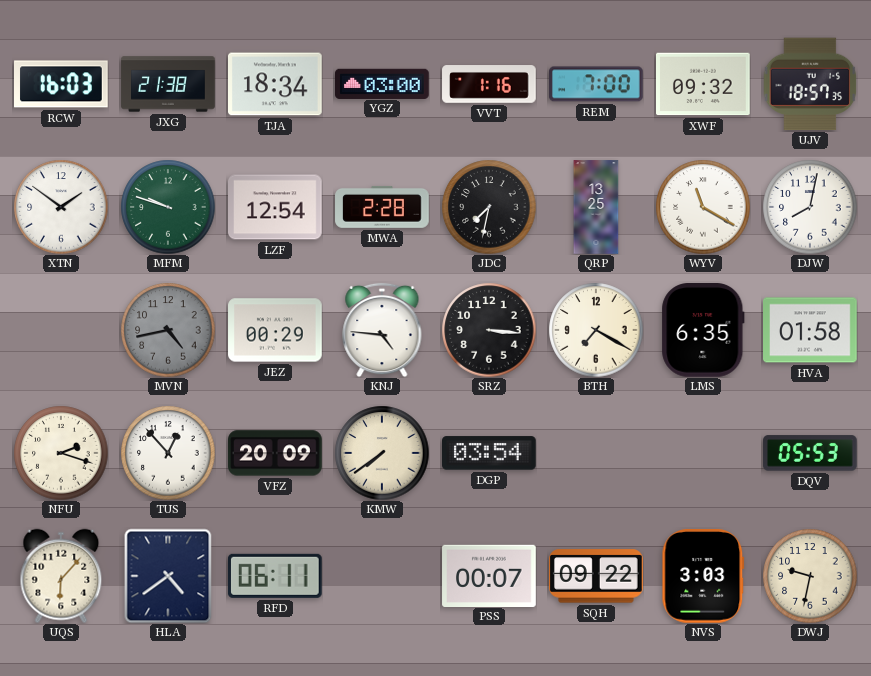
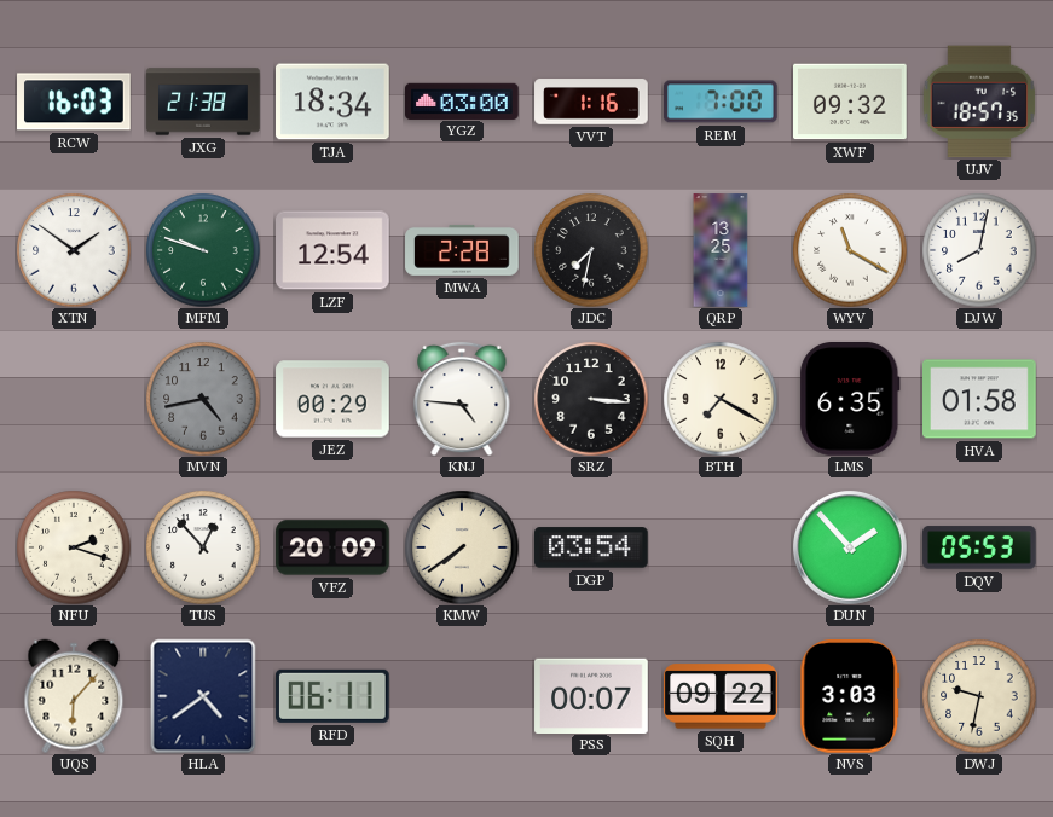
DUN: none -> 1:53 (850, 547)
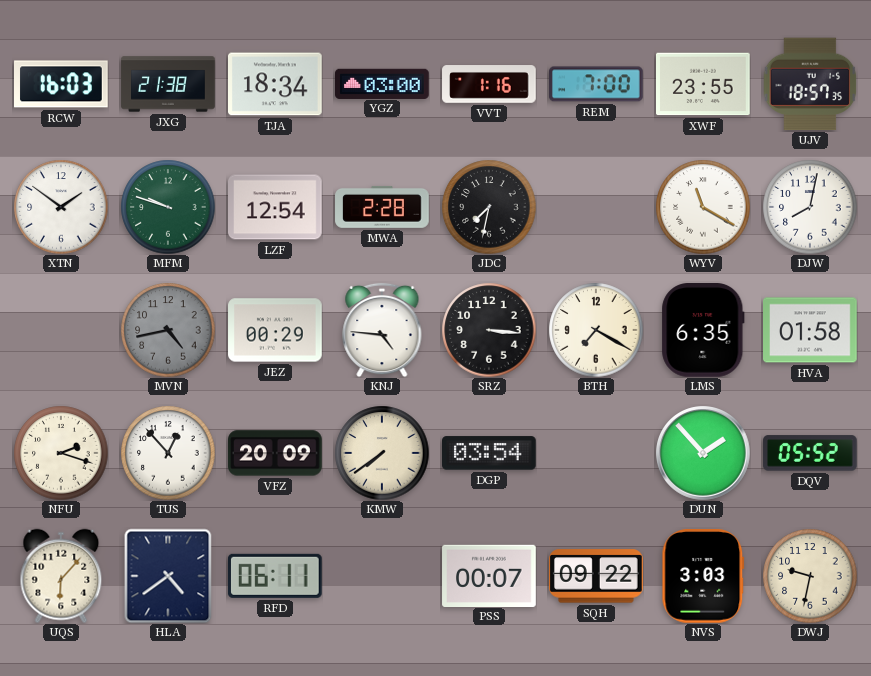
XWF: 09:32 -> 23:55 (703, 84)
QRP: 13:25 -> none (721, 250)
DQV: 05:53 -> 05:52 (810, 453)
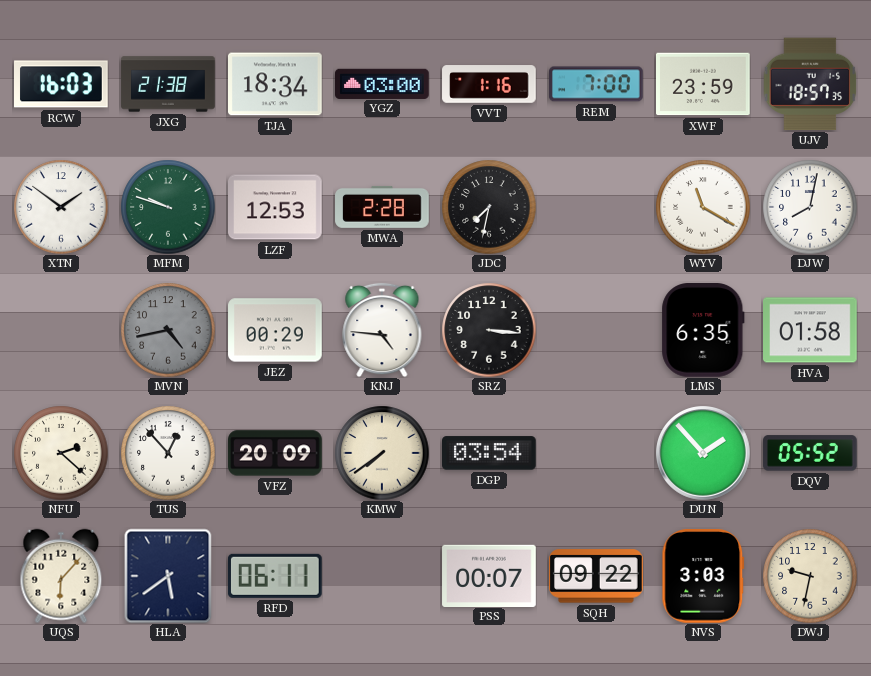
XWF: 23:55 -> 23:59 (703, 84)
LZF: 12:54 -> 12:53 (275, 207)
BTH: 7:20 -> none (596, 330)
NFU: 2:18 -> 2:22 (61, 453)
HLA: 4:39 -> 5:39 (168, 576)
